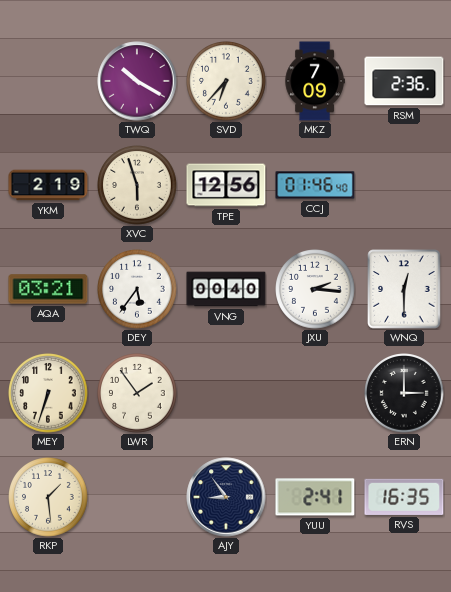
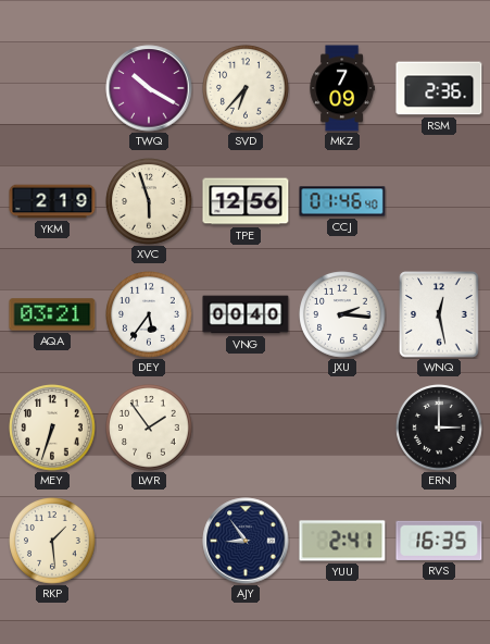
WNQ: 12:30 -> 12:28 (439, 314)
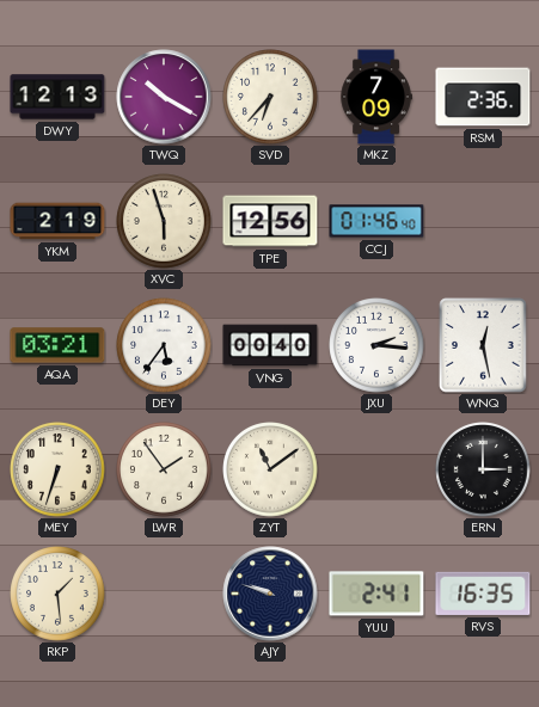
DWY: none -> 12:13 (57, 97)
ZYT: none -> 11:09 (270, 469)
AJY: 8:54 -> 9:48 (270, 594)
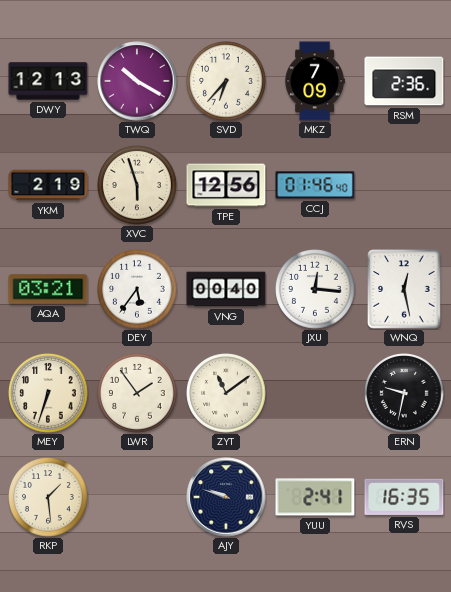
JXU: 2:16 -> 12:16 (315, 289)
ERN: 3:00 -> 9:32 (404, 393)
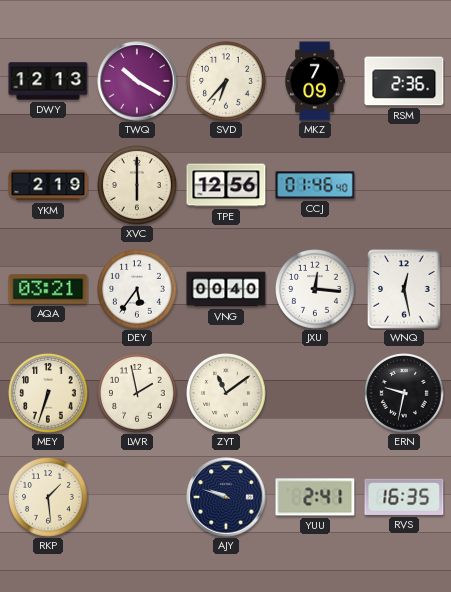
XVC: 5:57 -> 6:00 (137, 185)
LWR: 1:54 -> 1:58 (137, 393)
